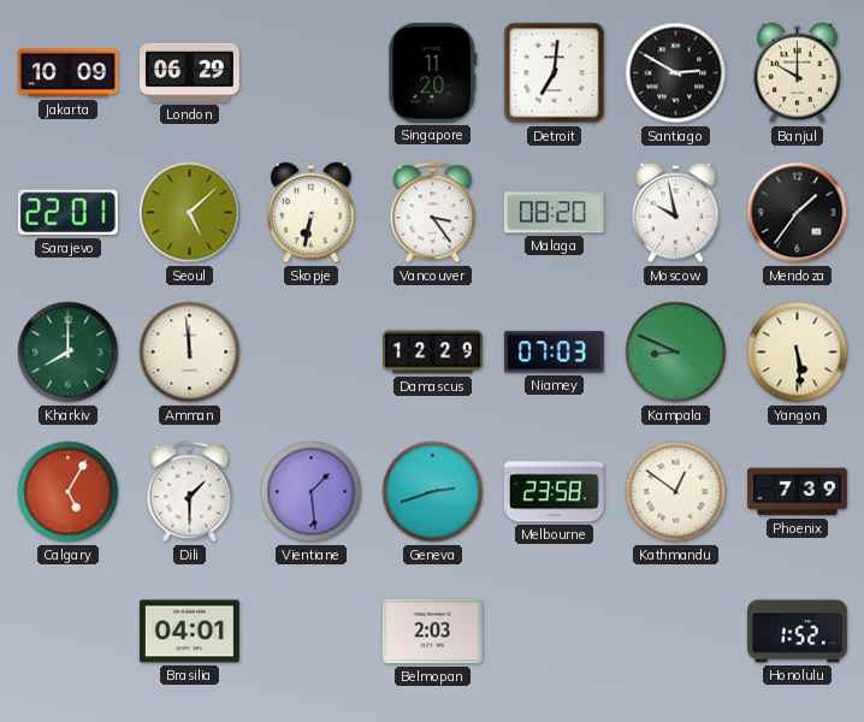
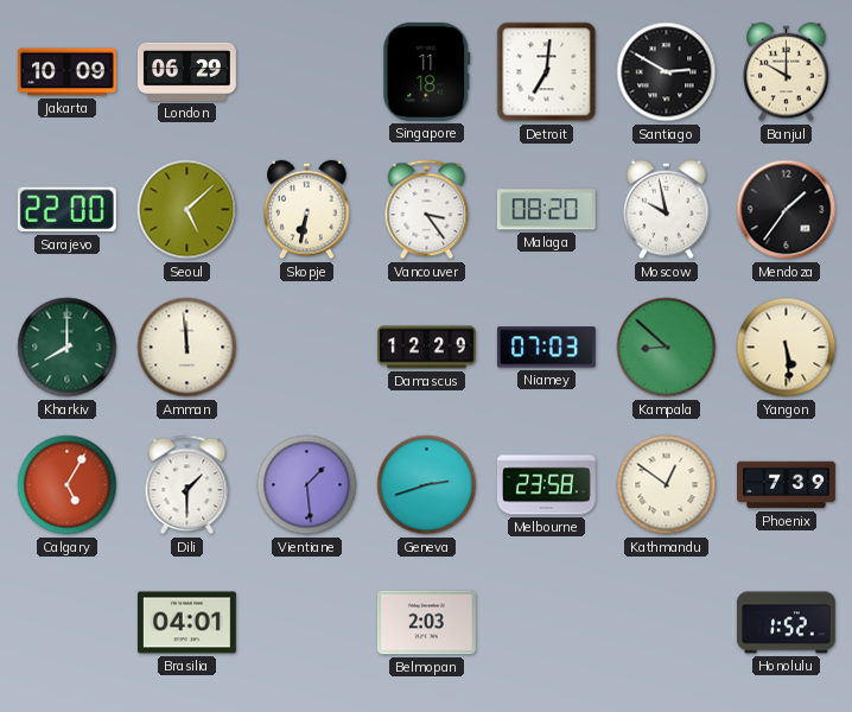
Singapore: 11:20 -> 11:18 (427, 71)
Sarajevo: 22:01 -> 22:00 (66, 210)
Kampala: 8:49 -> 8:52 (667, 348)
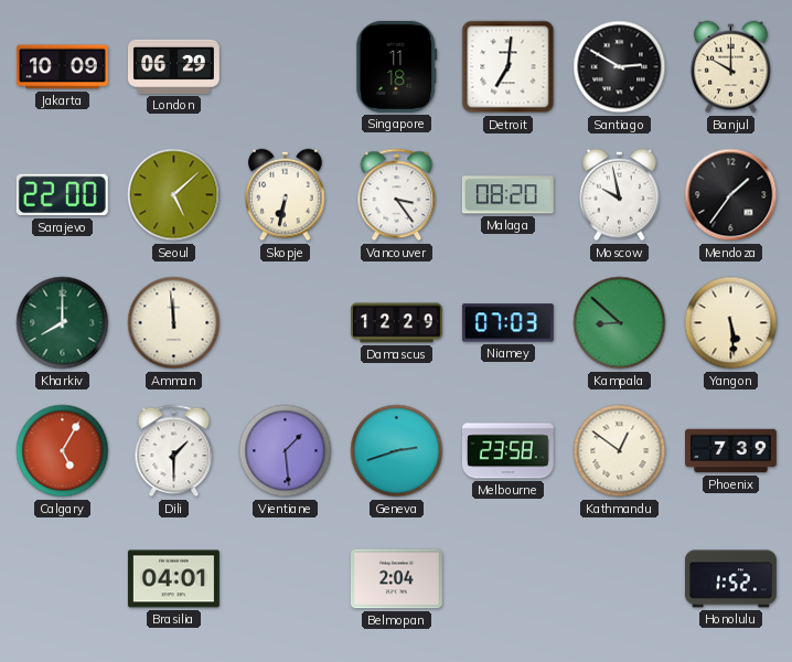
Belmopan: 2:03 -> 2:04 (396, 579)
